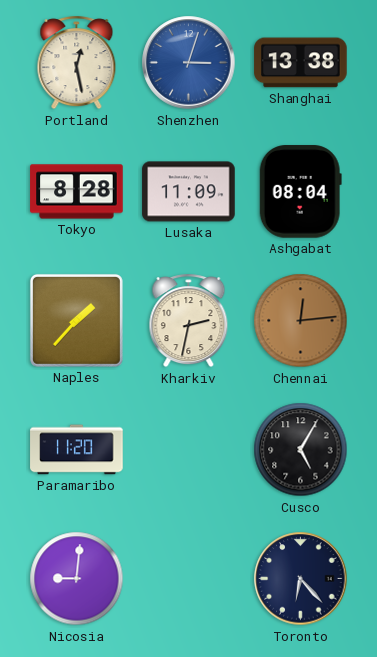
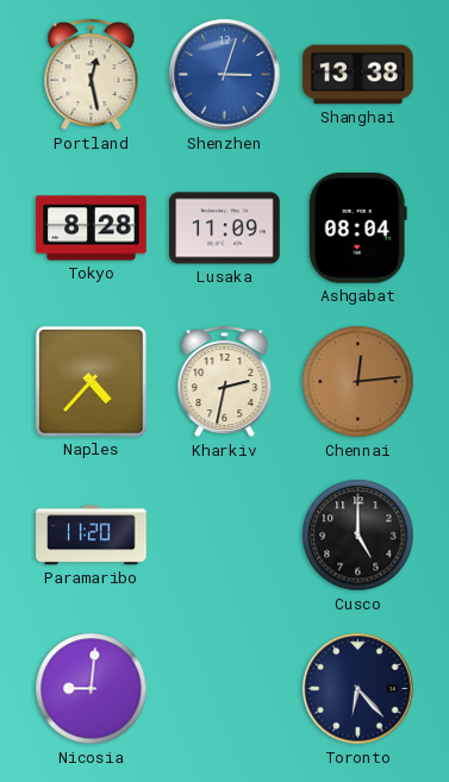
Naples: 1:37 -> 4:37 (91, 381)
Cusco: 5:05 -> 5:00 (358, 536)
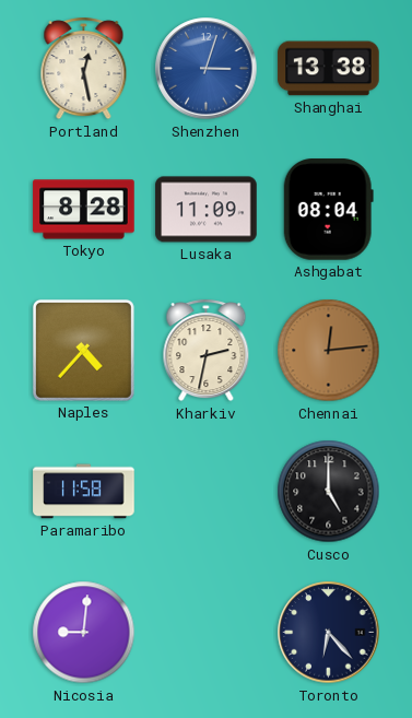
Paramaribo: 11:20 -> 11:58 (84, 492)
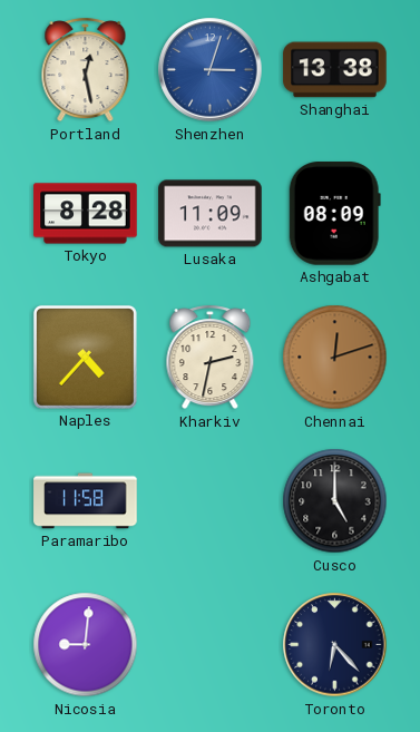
Ashgabat: 08:04 -> 08:09 (334, 214)
Chennai: 12:14 -> 12:12 (335, 358)
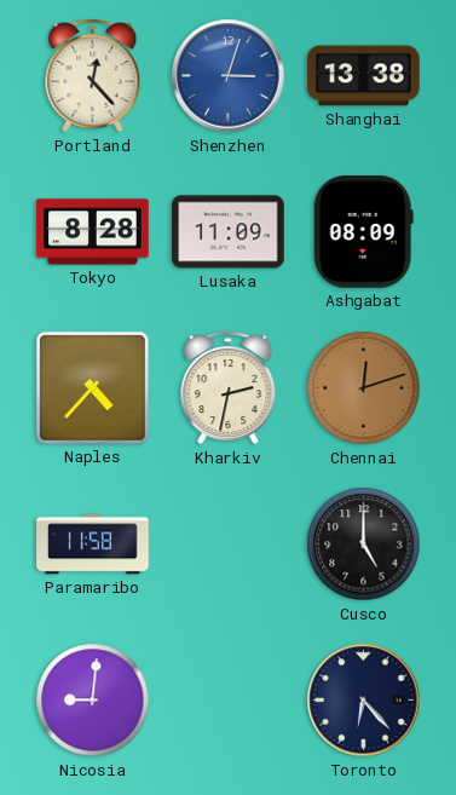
Portland: 12:28 -> 12:23 (93, 76)
